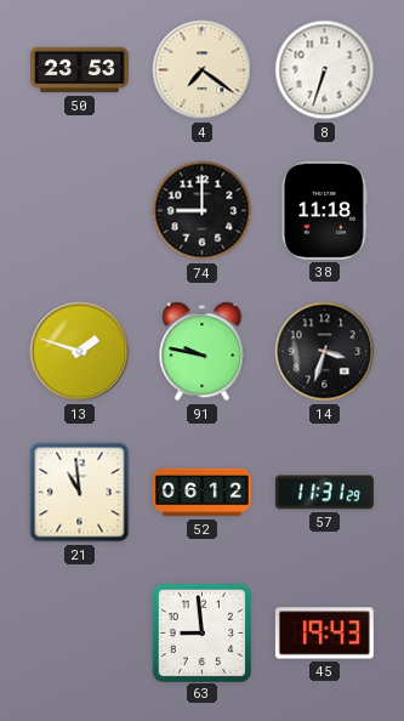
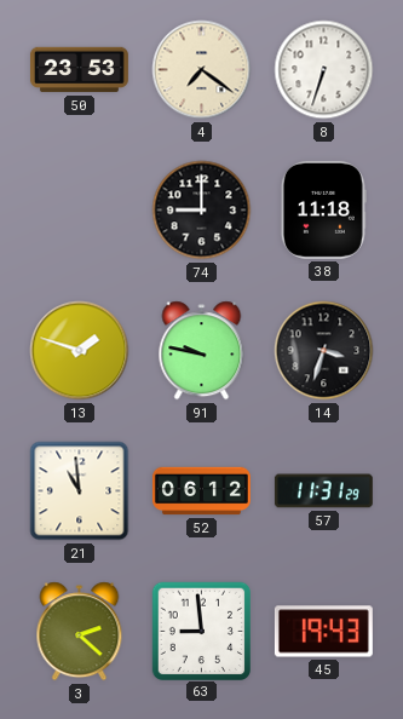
3: none -> 2:22 (80, 632)
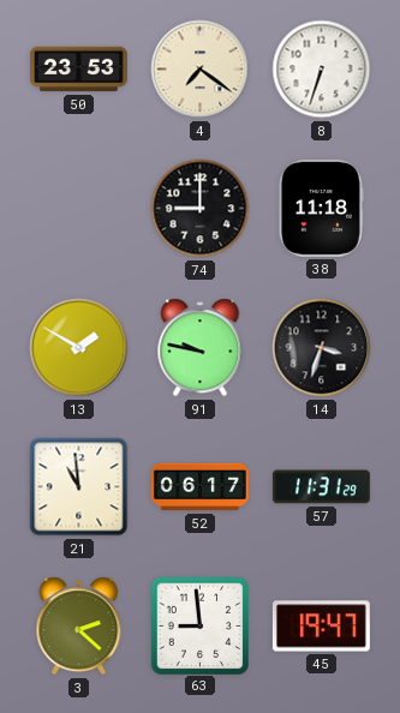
13: 1:48 -> 1:50 (79, 348)
52: 06:12 -> 06:17 (199, 487)
45: 19:43 -> 19:47 (321, 627)
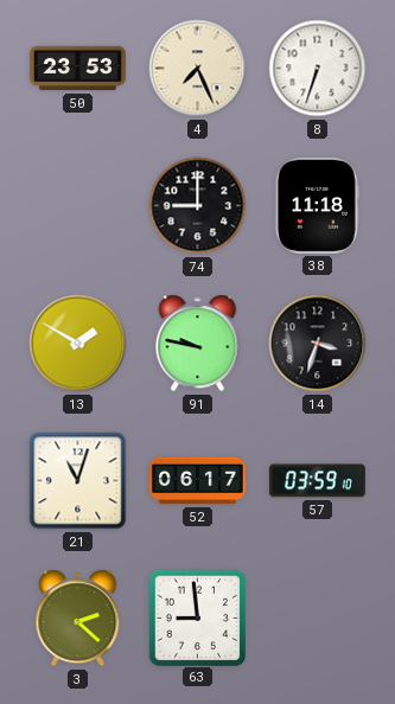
4: 7:21 -> 7:26 (198, 69)
21: 10:59 -> 11:03 (78, 481)
57: 11:31 -> 03:59 (317, 481)
45: 19:47 -> none (321, 627)
